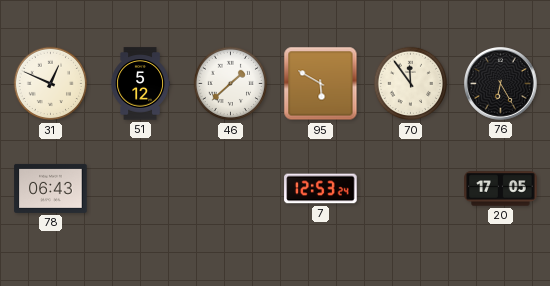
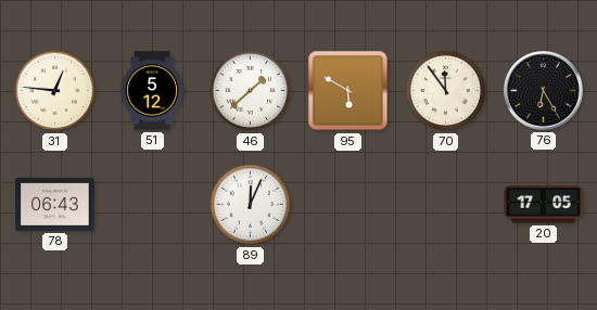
31: 12:49 -> 12:46 (55, 91)
89: none -> 12:04 (251, 205)
7: 12:53 -> none (321, 189)
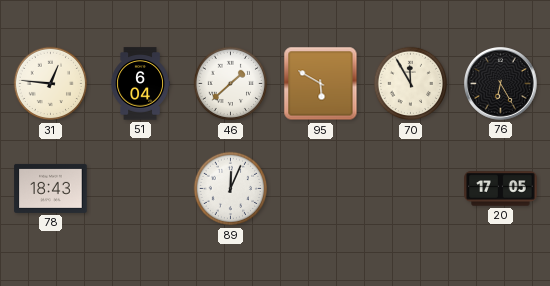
51: 5:12 -> 6:04 (140, 84)
70: 11:54 -> 11:55 (411, 84)
78: 06:43 -> 18:43 (51, 188)
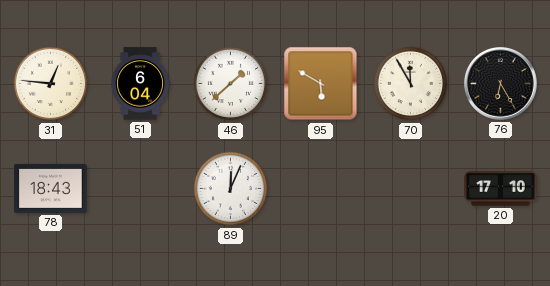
20: 17:05 -> 17:10 (501, 189)
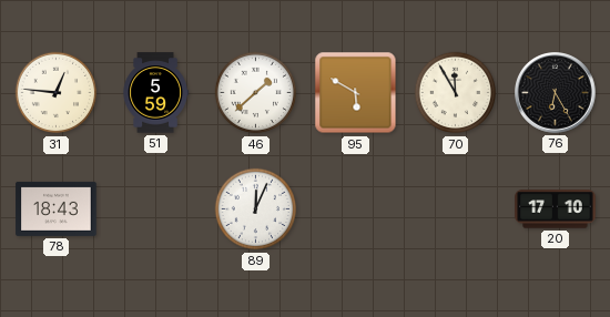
51: 6:04 -> 5:59 (155, 93)
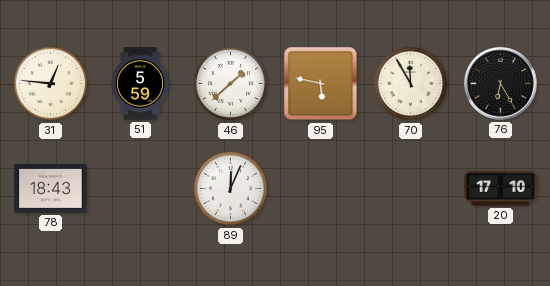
95: 5:50 -> 5:47 (321, 84)
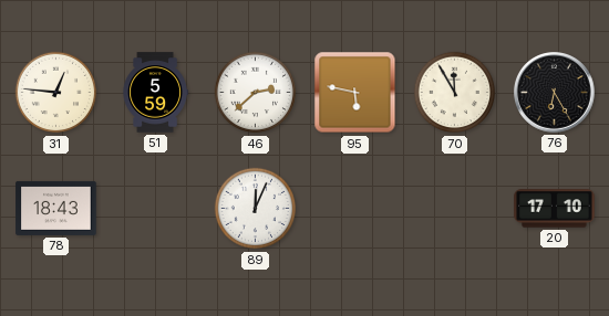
46: 1:38 -> 2:38 (256, 93)
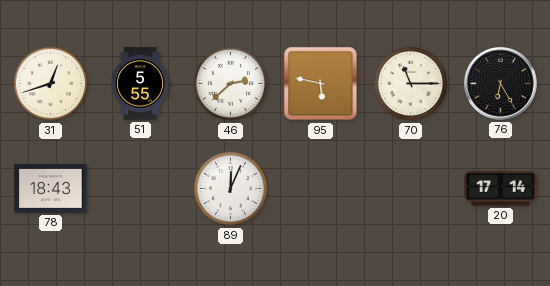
31: 12:46 -> 12:42 (51, 84)
51: 5:59 -> 5:55 (140, 84)
70: 11:55 -> 11:15 (411, 84)
20: 17:10 -> 17:14 (501, 189)
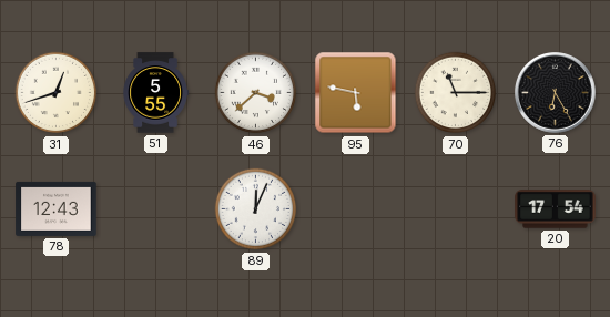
46: 2:38 -> 3:38 (256, 93)
78: 18:43 -> 12:43 (57, 208)
20: 17:14 -> 17:54 (556, 209)
